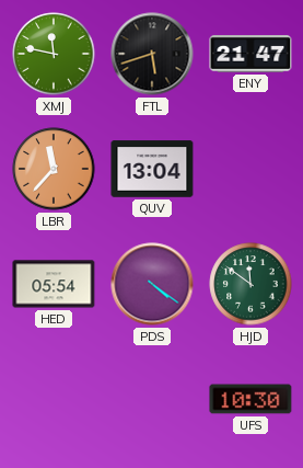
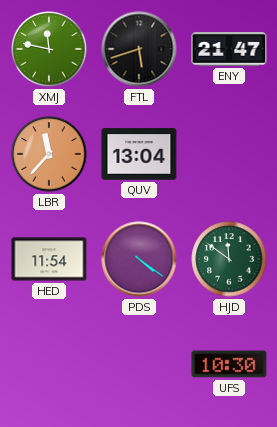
HED: 05:54 -> 11:54 (49, 259)
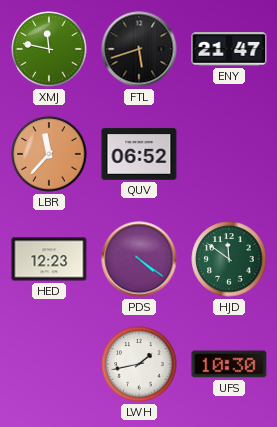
QUV: 13:04 -> 06:52 (139, 154)
HED: 11:54 -> 12:23 (49, 259)
LWH: none -> 1:43 (139, 364)
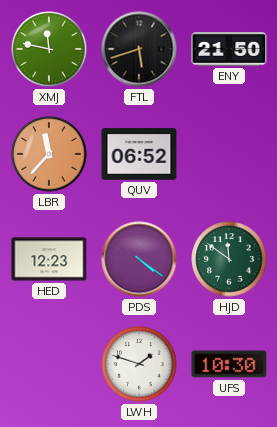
ENY: 21:47 -> 21:50 (229, 49)
LWH: 1:43 -> 1:48 (139, 364)
